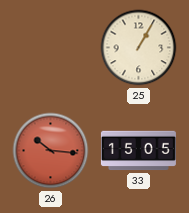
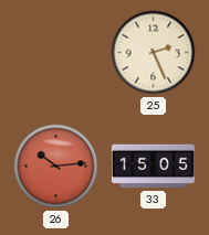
25: 1:05 -> 2:26 (154, 53)
26: 10:16 -> 10:14 (56, 167)
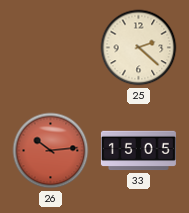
25: 2:26 -> 2:22 (139, 48)
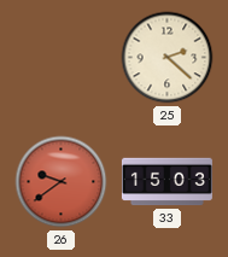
26: 10:14 -> 9:39 (62, 182)
33: 15:05 -> 15:03 (166, 182)
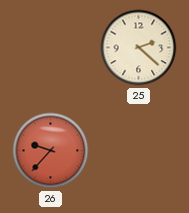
26: 9:39 -> 9:37 (51, 151)
33: 15:03 -> none (166, 182)
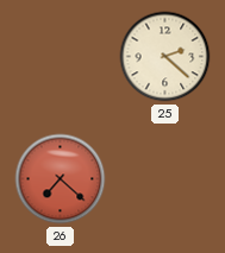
26: 9:37 -> 7:22 (61, 179)
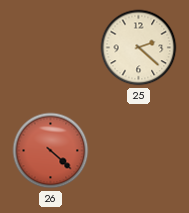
26: 7:22 -> 4:22 (51, 151)
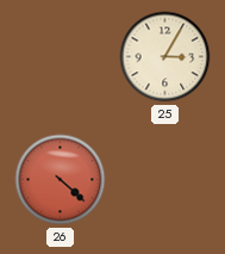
25: 2:22 -> 3:05 (165, 57)
